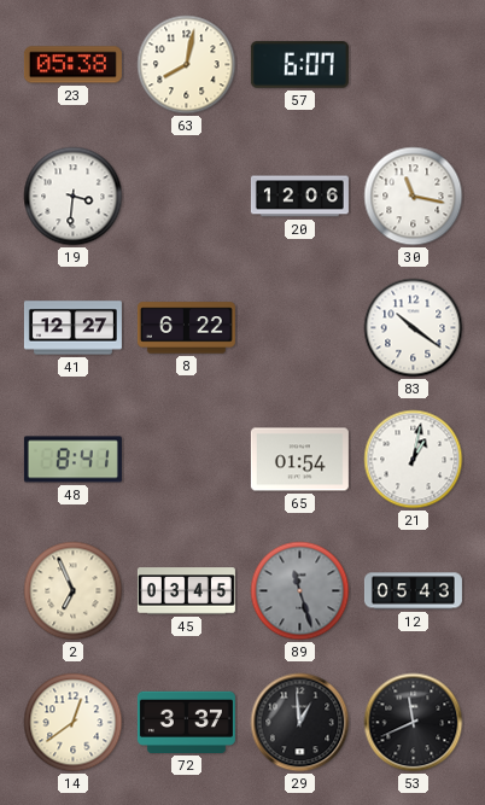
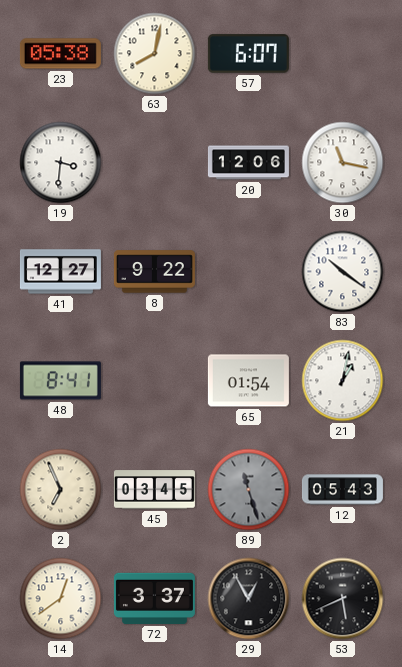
8: 6:22 -> 9:22 (154, 272)
29: 12:59 -> 12:55 (249, 599)
53: 11:41 -> 5:41 (343, 599)
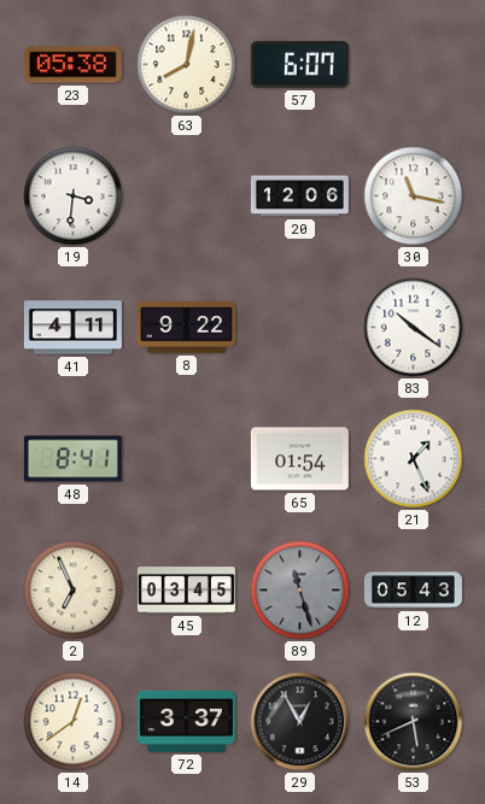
41: 12:27 -> 4:11 (72, 328)
21: 1:02 -> 1:26 (414, 459)
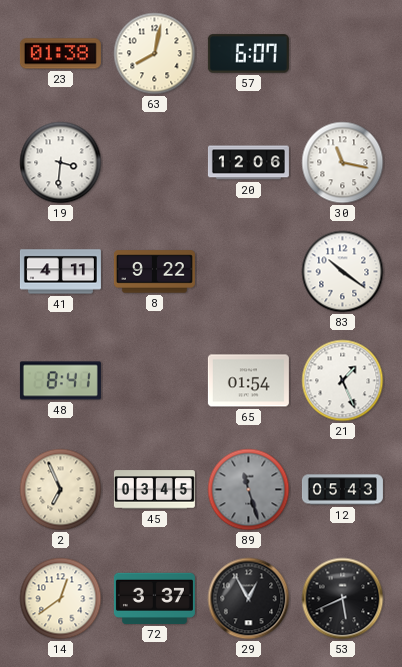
23: 05:38 -> 01:38 (60, 54)
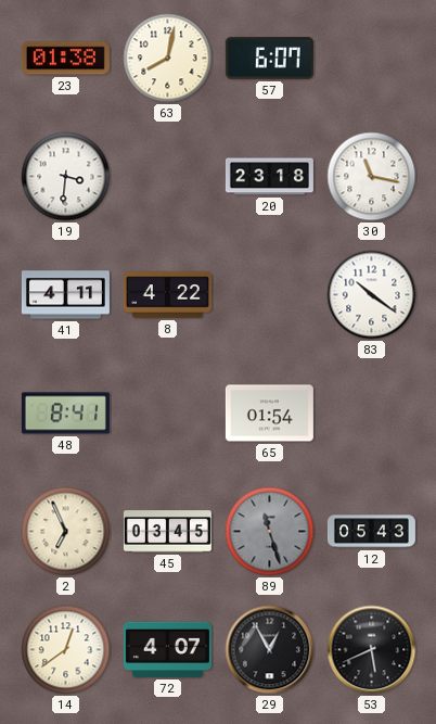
20: 12:06 -> 23:18 (269, 177)
8: 9:22 -> 4:22 (167, 295)
21: 1:26 -> none (343, 381)
72: 3:37 -> 4:07 (167, 649)
